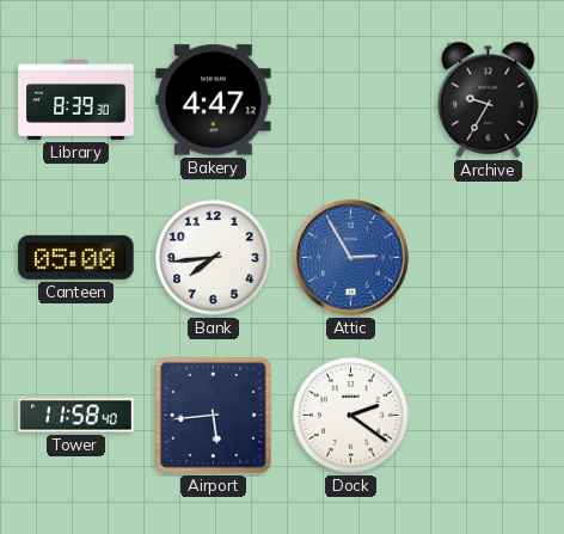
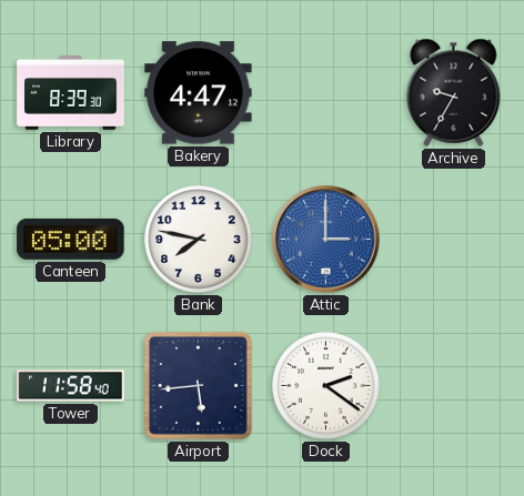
Bank: 7:44 -> 7:47 (199, 240)
Attic: 2:55 -> 3:00 (326, 240)
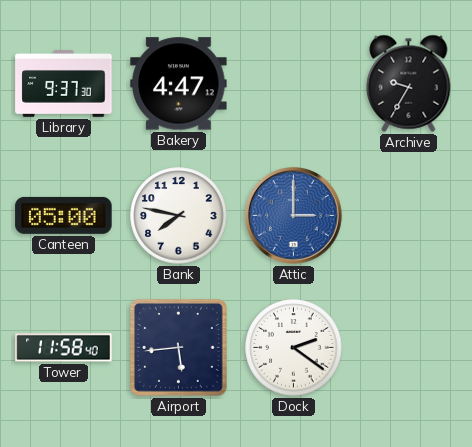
Library: 8:39 -> 9:37 (64, 84)
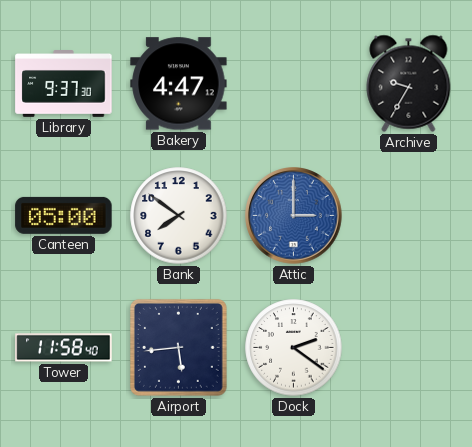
Bank: 7:47 -> 7:51 (179, 216)
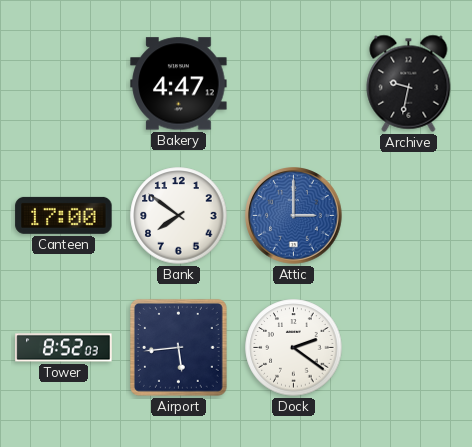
Library: 9:37 -> none (64, 84)
Archive: 9:35 -> 9:32 (409, 83)
Canteen: 05:00 -> 17:00 (64, 215)
Tower: 11:58 -> 8:52 (64, 348)
